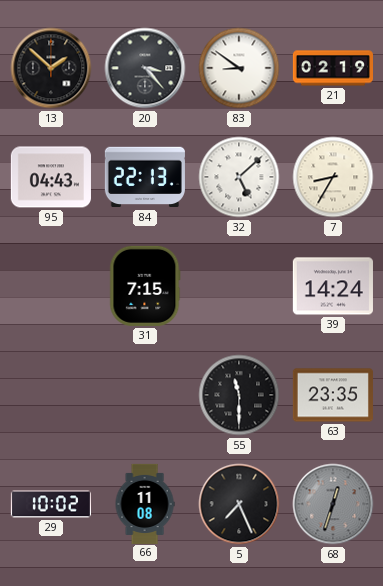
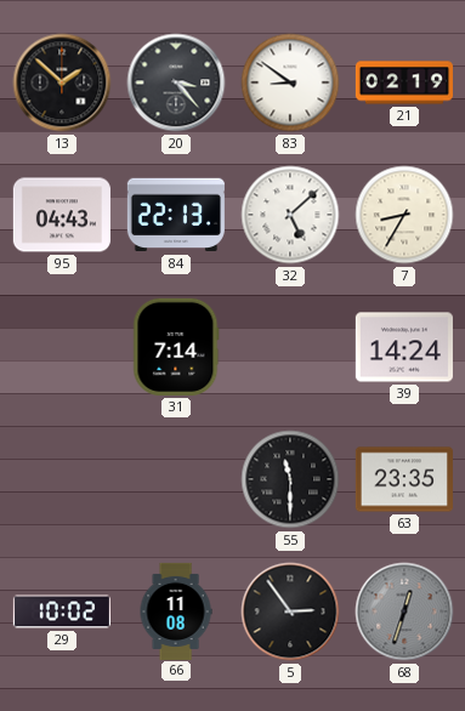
31: 7:15 -> 7:14 (176, 347)
5: 7:26 -> 2:54 (290, 612)
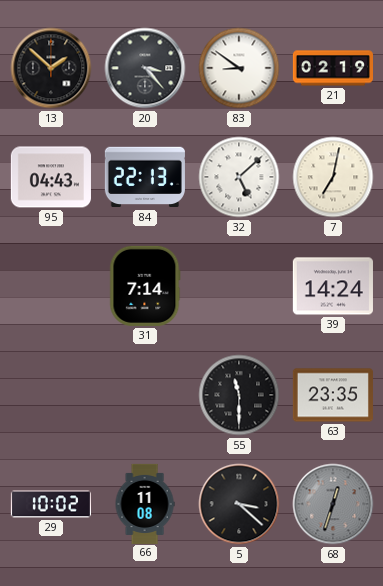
7: 8:35 -> 7:02 (333, 177)
5: 2:54 -> 3:22 (239, 504)
